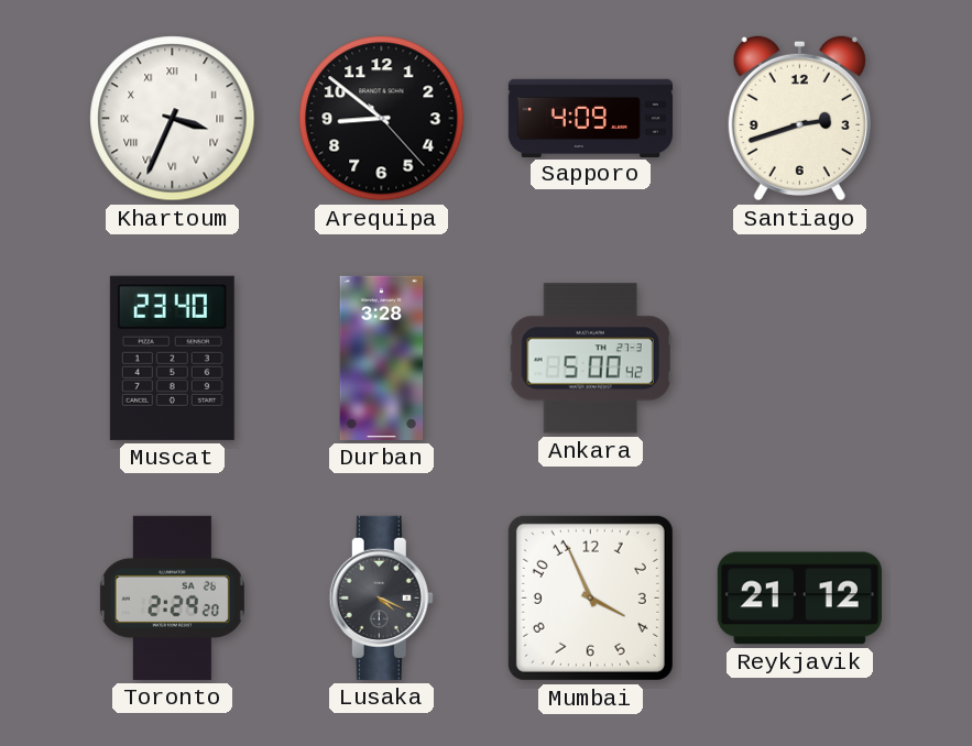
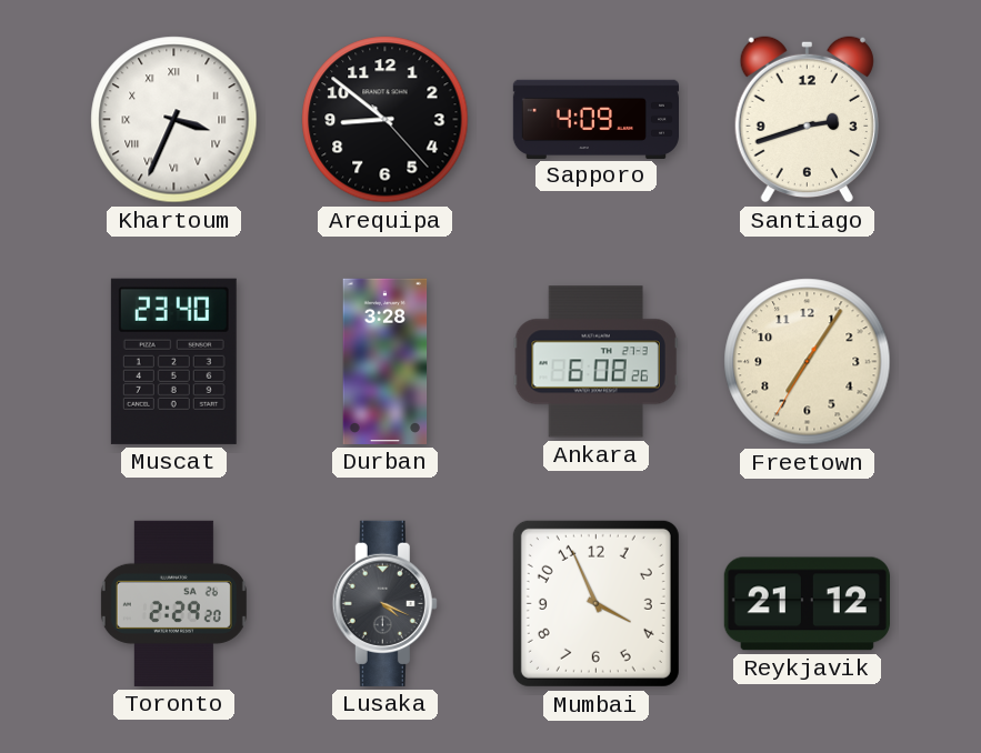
Ankara: 5:00 -> 6:08 (595, 362)
Freetown: none -> 7:05 (808, 362)
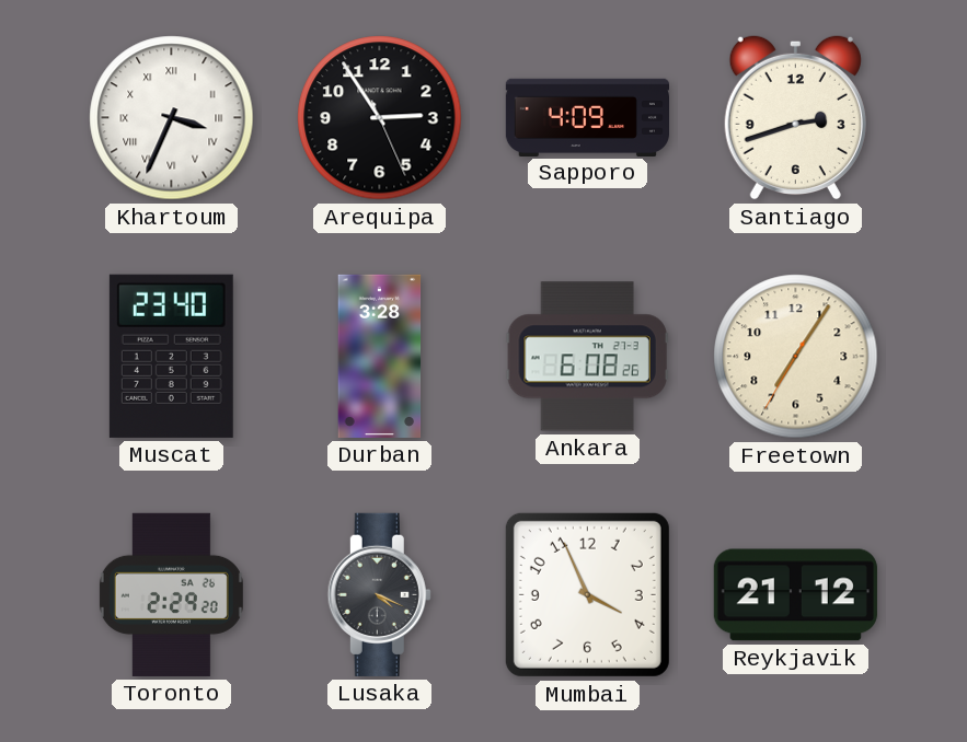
Arequipa: 8:51 -> 2:54 (380, 118)
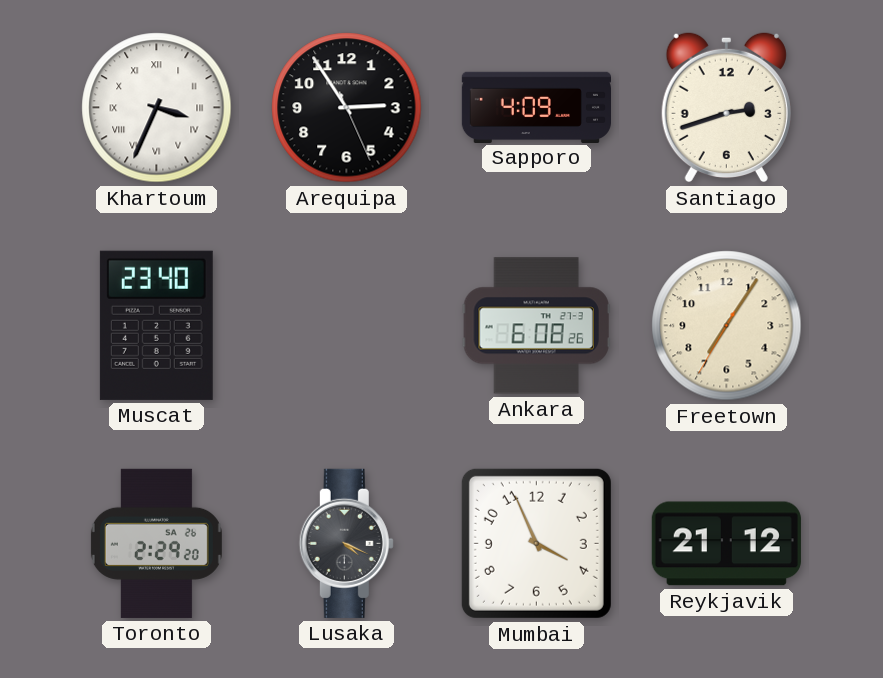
Durban: 3:28 -> none (380, 356)
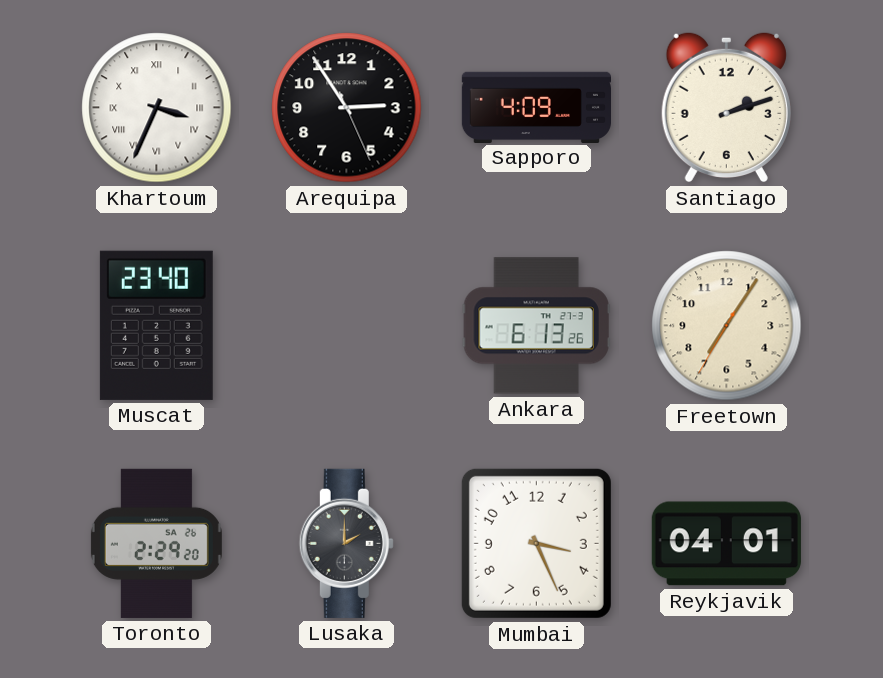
Santiago: 2:42 -> 2:12 (726, 107)
Ankara: 6:08 -> 6:13 (536, 326)
Lusaka: 4:19 -> 2:00 (346, 543)
Mumbai: 3:56 -> 3:26 (536, 543)
Reykjavik: 21:12 -> 04:01 (726, 544)
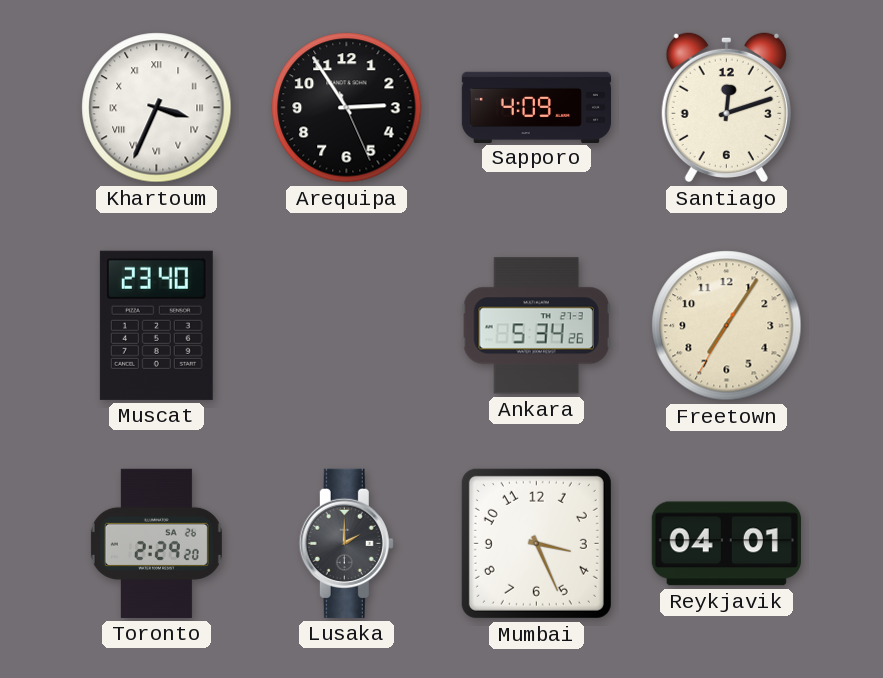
Santiago: 2:12 -> 12:12 (726, 107)
Ankara: 6:13 -> 5:34 (536, 326)
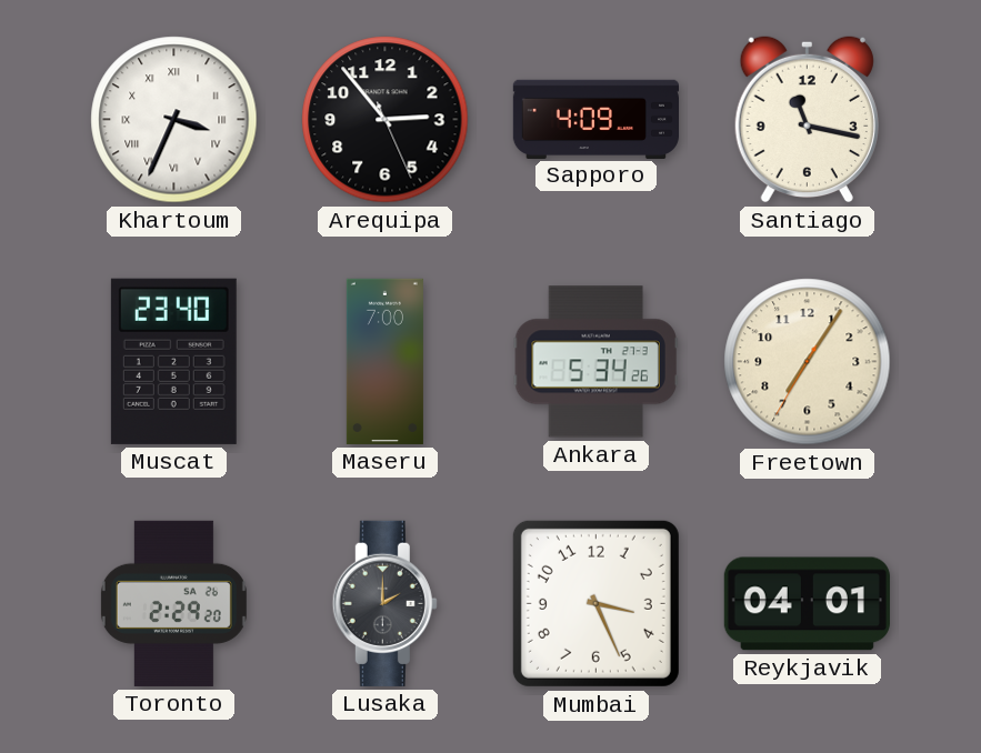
Arequipa: 2:54 -> 2:53 (386, 120)
Santiago: 12:12 -> 11:17 (807, 119)
Maseru: none -> 7:00 (384, 361)
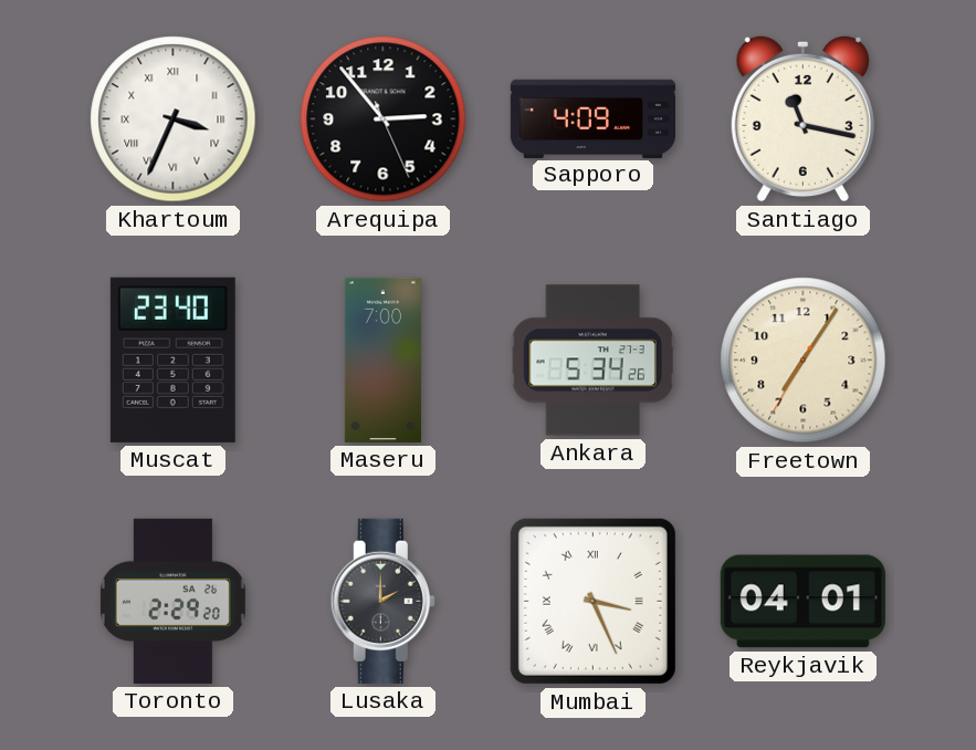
Mumbai numerals: Arabic -> Roman (592, 601)
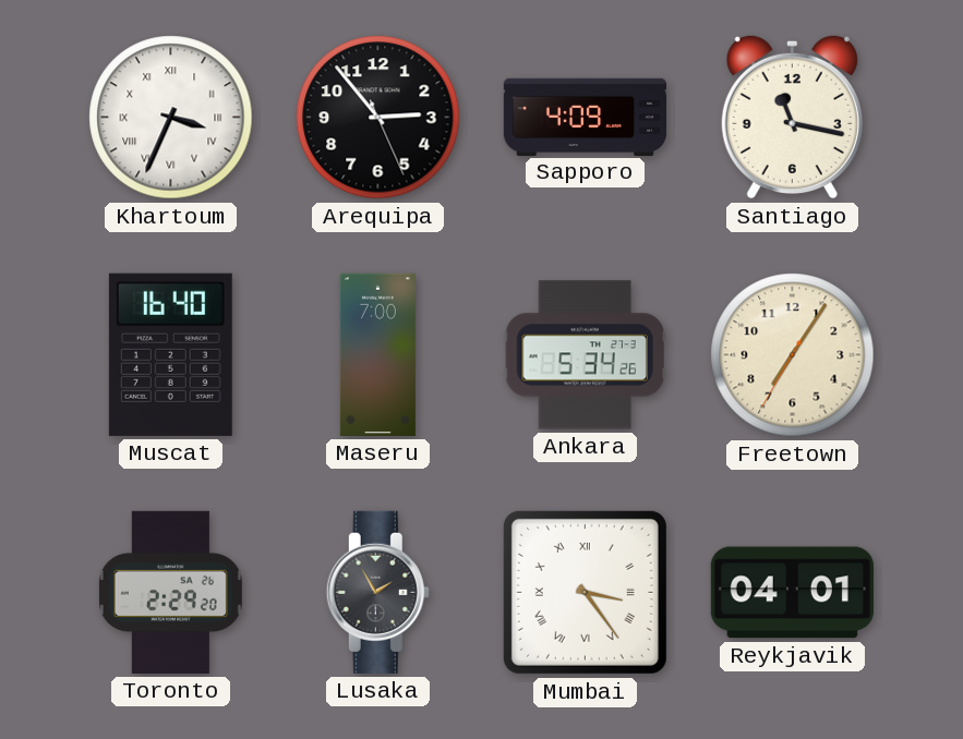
Muscat: 23:40 -> 16:40 (170, 354)
Lusaka: 2:00 -> 1:55 (377, 592)
Mumbai: 3:26 -> 3:24 (585, 592)
